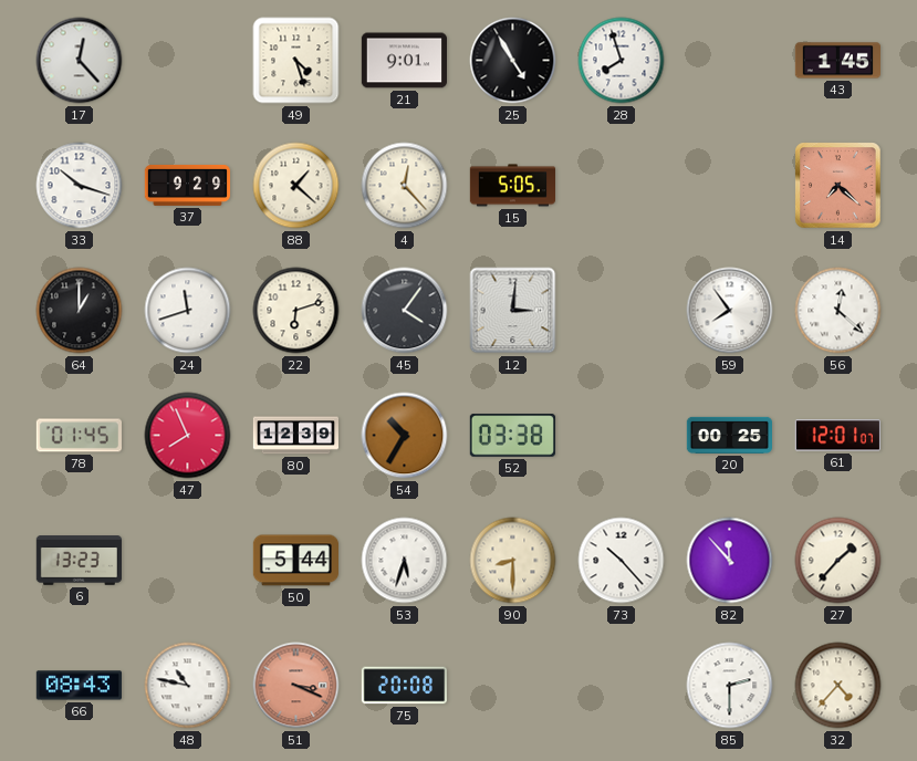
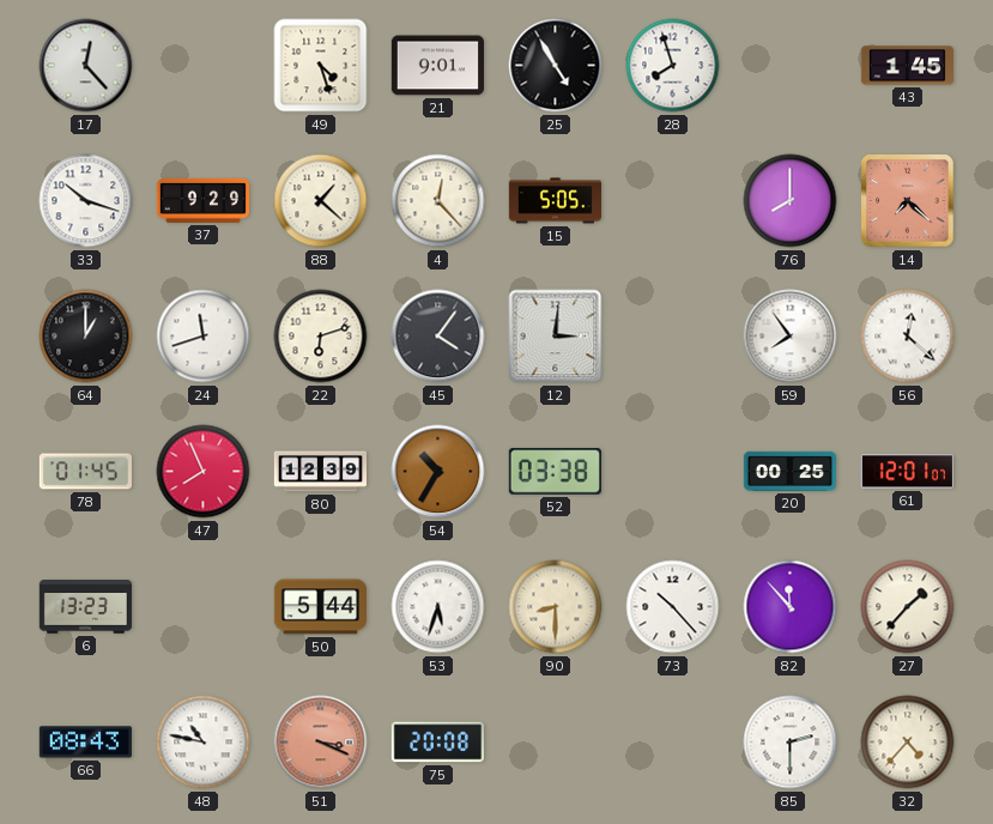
76: none -> 8:00 (791, 201)
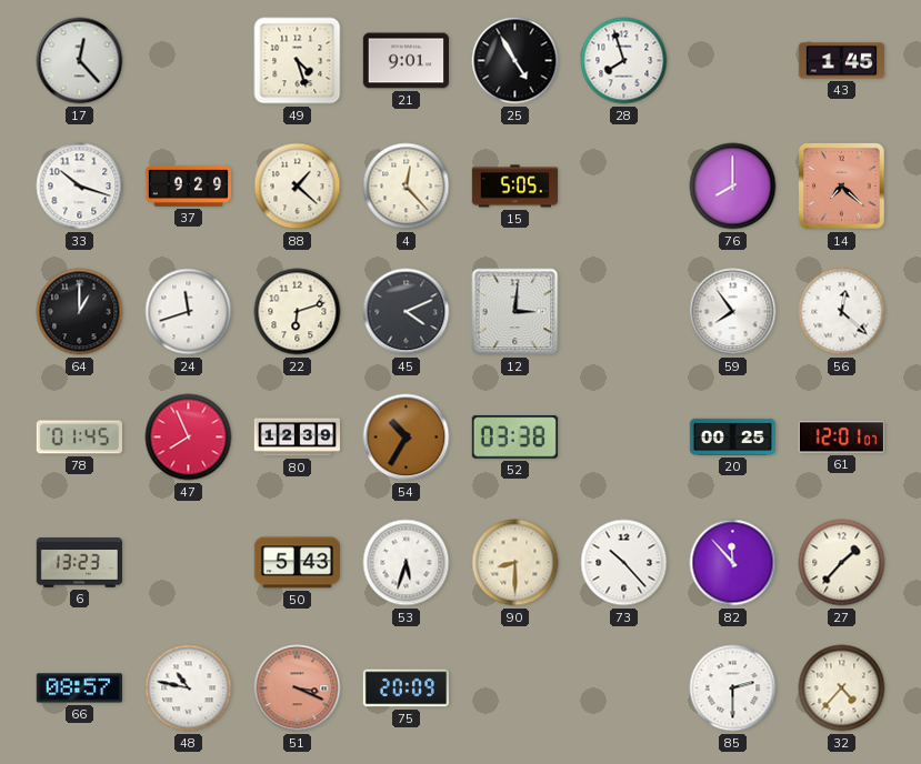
45: 4:06 -> 4:11 (407, 312)
50: 5:44 -> 5:43 (297, 563)
66: 08:43 -> 08:57 (79, 688)
75: 20:08 -> 20:09 (406, 688)
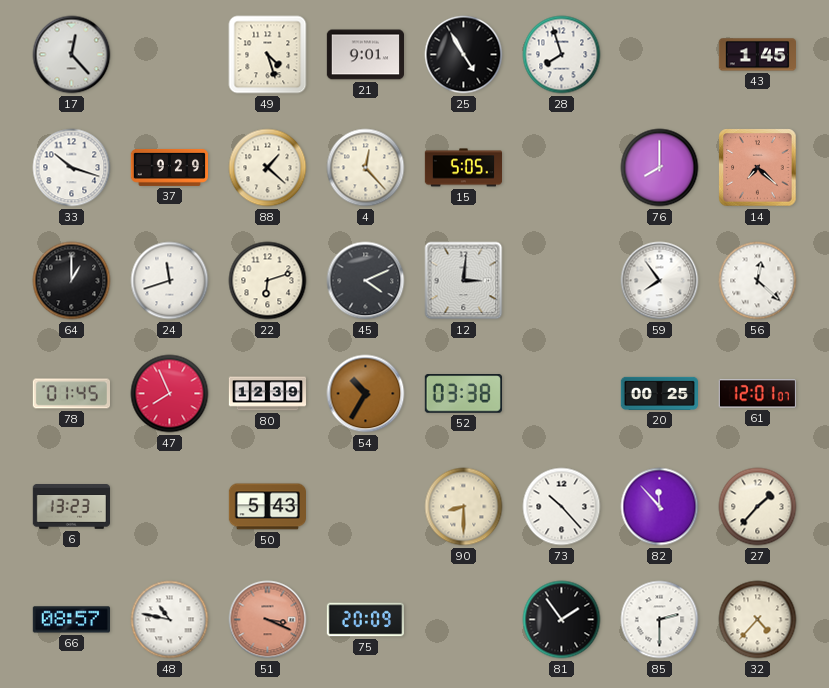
53: 5:33 -> none (407, 563)
81: none -> 1:54 (562, 620)
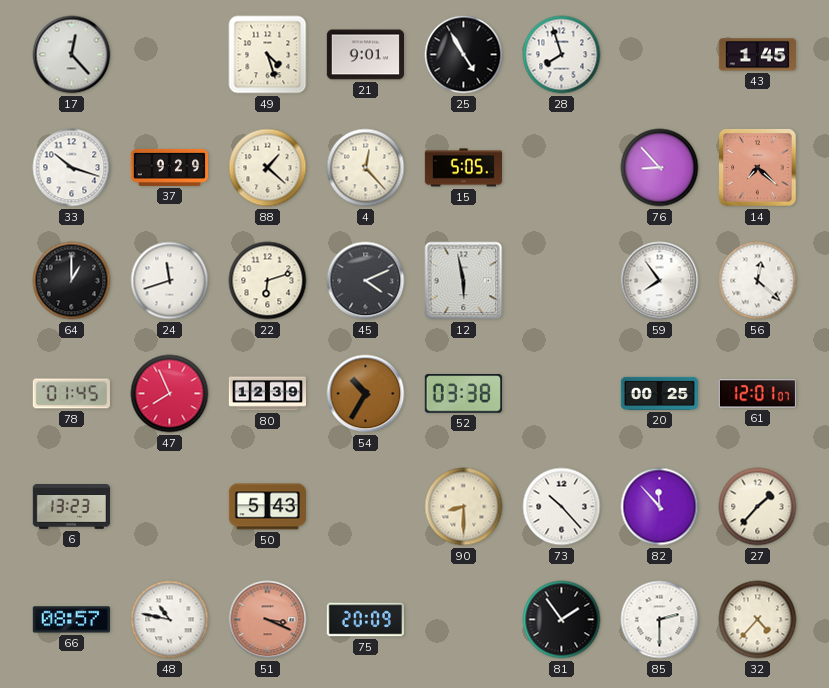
76: 8:00 -> 8:53 (660, 168)
12: 3:01 -> 5:58 (464, 281)
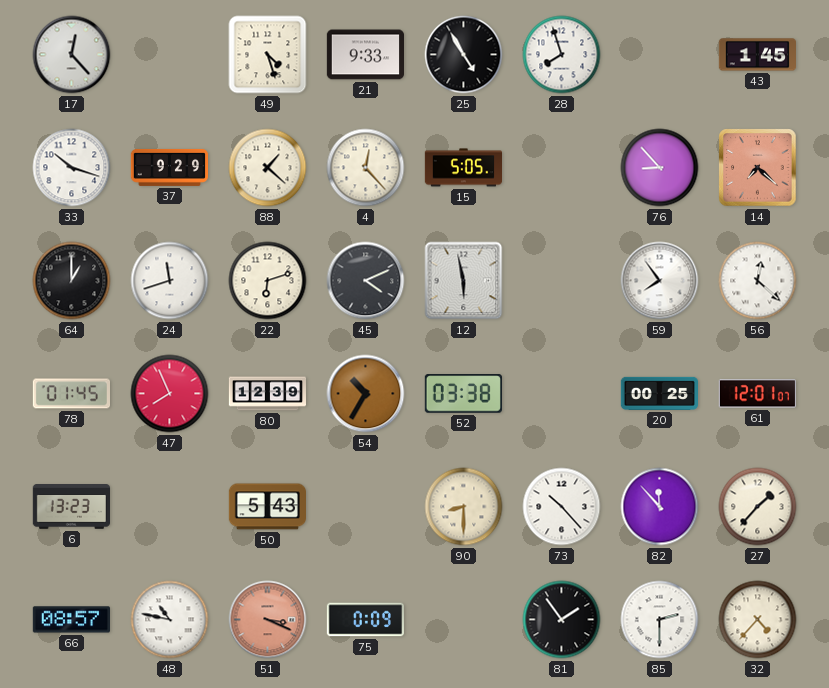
21: 9:01 -> 9:33 (365, 55)
75: 20:09 -> 0:09 (365, 620)
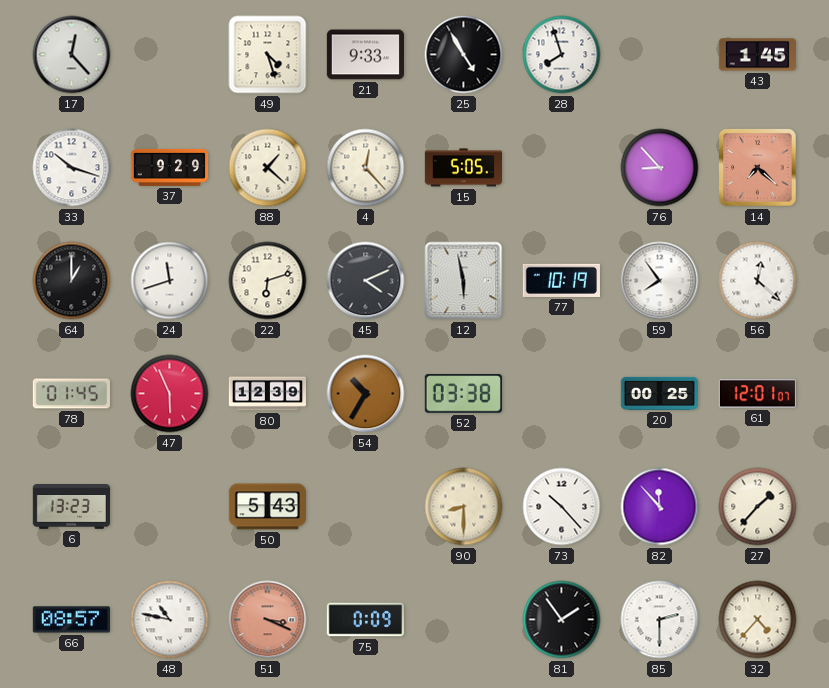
77: none -> 10:19 (561, 280)
47: 7:56 -> 5:56 (170, 394)
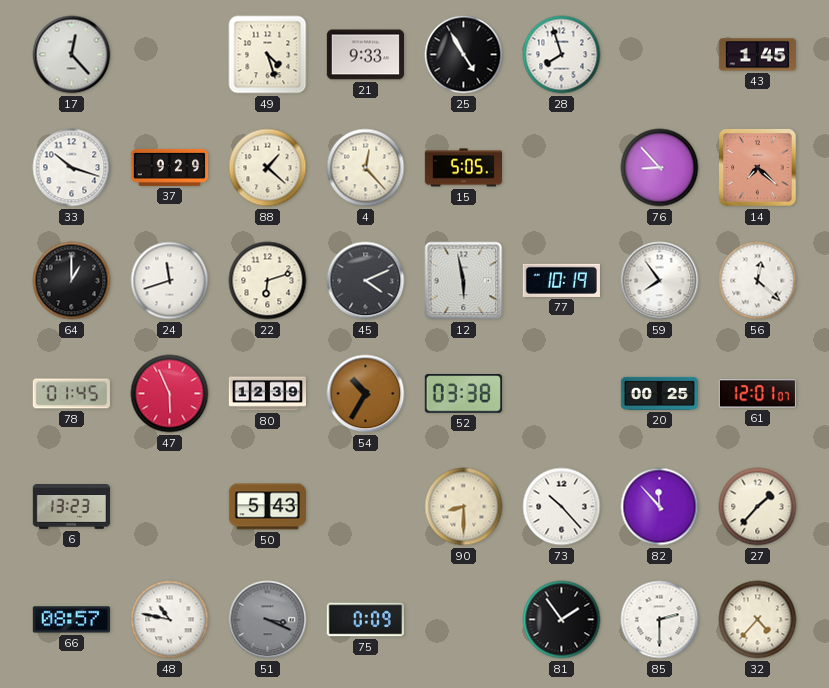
51 dial: salmon -> grey (268, 620)
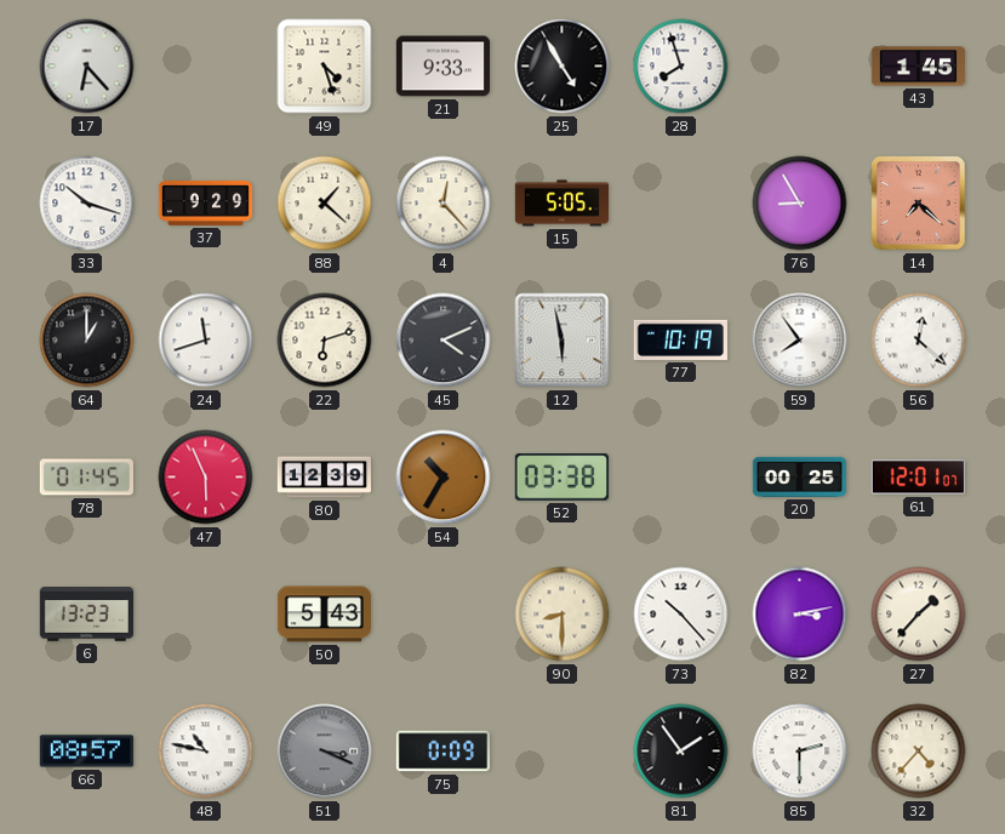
17: 12:23 -> 6:23 (87, 67)
76: 8:53 -> 8:55 (800, 204)
82: 11:53 -> 3:13 (800, 615)
